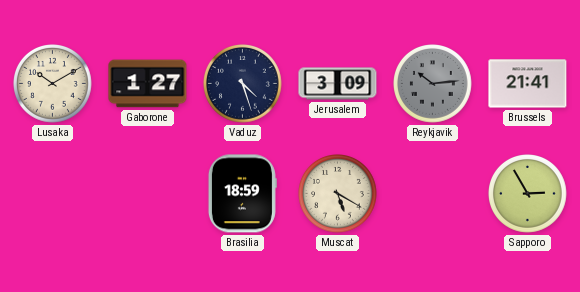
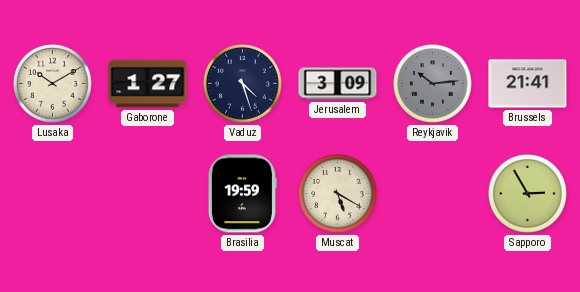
Brasilia: 18:59 -> 19:59 (242, 194)
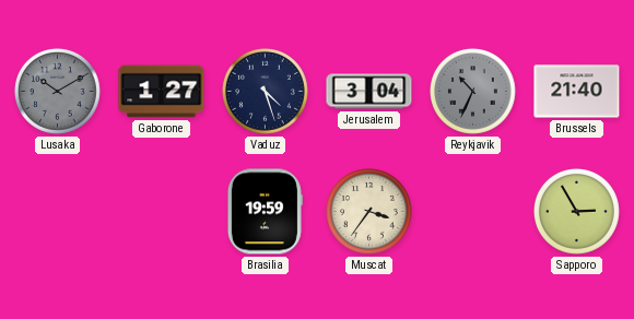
Lusaka dial: cream -> grey (58, 92)
Jerusalem: 3:09 -> 3:04 (369, 92)
Reykjavik: 10:14 -> 10:34 (473, 92)
Brussels: 21:41 -> 21:40 (577, 92)
Muscat: 5:20 -> 3:36 (369, 212)
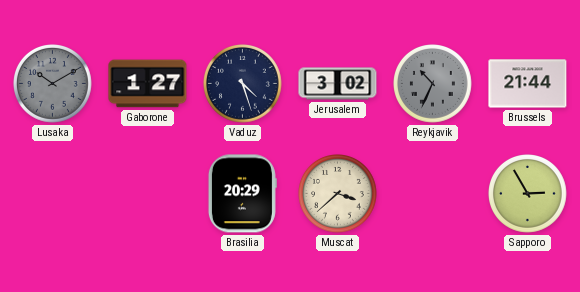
Jerusalem: 3:04 -> 3:02 (338, 84)
Brussels: 21:40 -> 21:44 (528, 84)
Brasilia: 19:59 -> 20:29 (242, 194)
Muscat: 3:36 -> 3:38 (338, 194)
